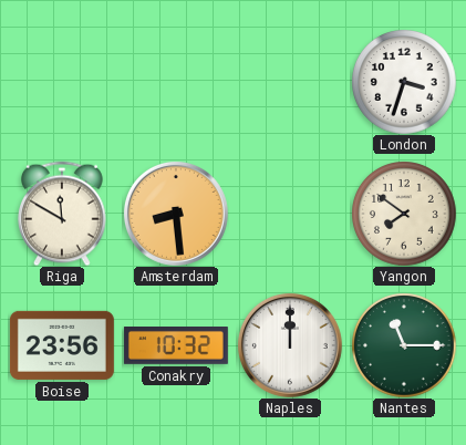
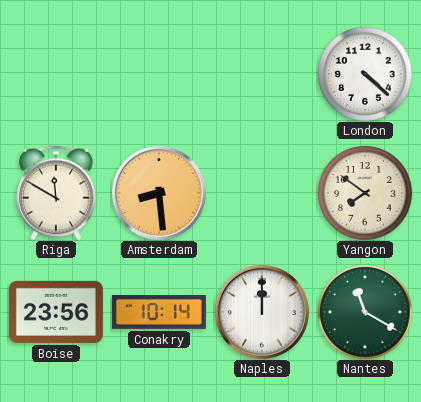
London: 3:33 -> 4:22 (365, 74)
Conakry: 10:32 -> 10:14 (159, 313)
Nantes: 11:15 -> 11:20 (365, 312)
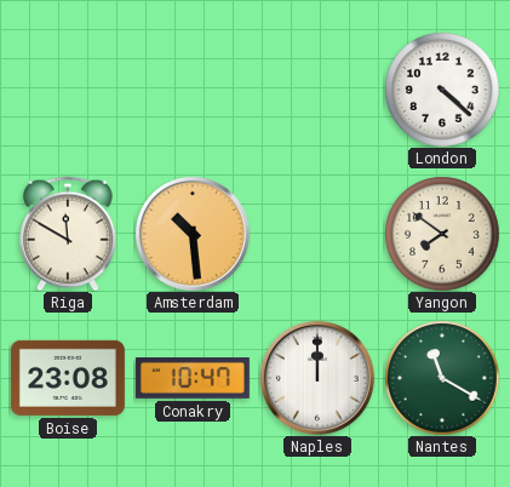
Amsterdam: 8:29 -> 10:29 (193, 234)
Boise: 23:56 -> 23:08 (68, 378)
Conakry: 10:14 -> 10:47 (193, 379)
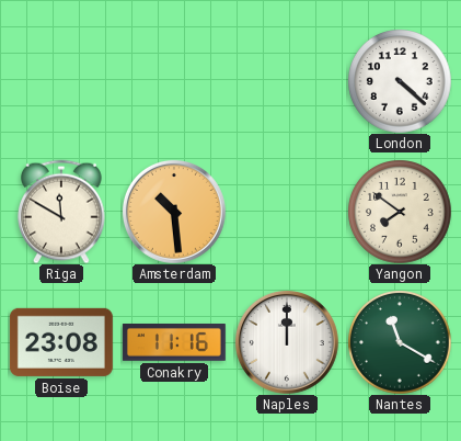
Conakry: 10:47 -> 11:16 (174, 343)
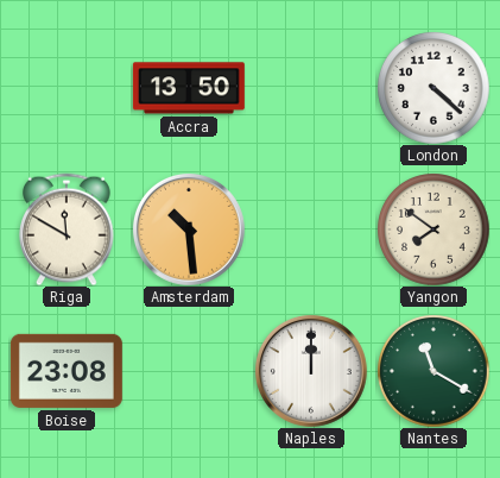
Accra: none -> 13:50 (189, 88)
Conakry: 11:16 -> none (174, 343)
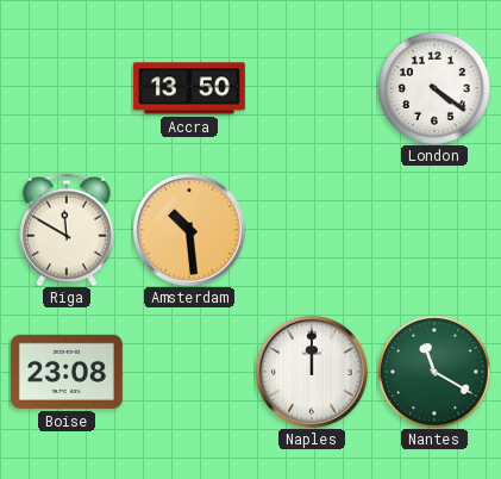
London: 4:22 -> 4:21 (434, 88)
Yangon: 7:51 -> none (433, 229)
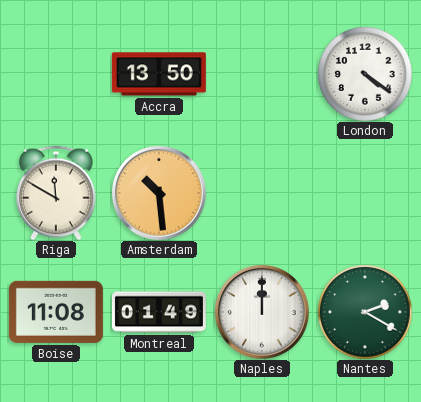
Boise: 23:08 -> 11:08 (56, 312)
Montreal: none -> 01:49 (159, 312)
Nantes: 11:20 -> 2:20 (365, 312)
